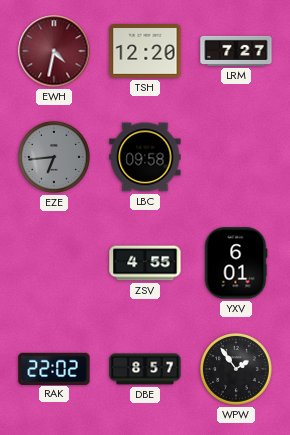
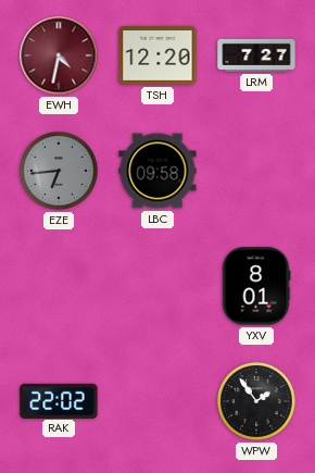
ZSV: 4:55 -> none (145, 263)
YXV: 6:01 -> 8:01 (256, 286)
DBE: 8:57 -> none (145, 369)
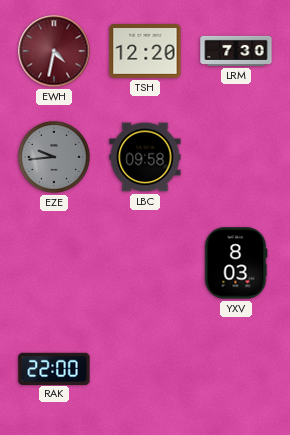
LRM: 7:27 -> 7:30 (236, 51)
EZE: 6:44 -> 9:44 (55, 158)
YXV: 8:01 -> 8:03 (236, 263)
RAK: 22:02 -> 22:00 (54, 368)
WPW: 1:54 -> none (257, 402)
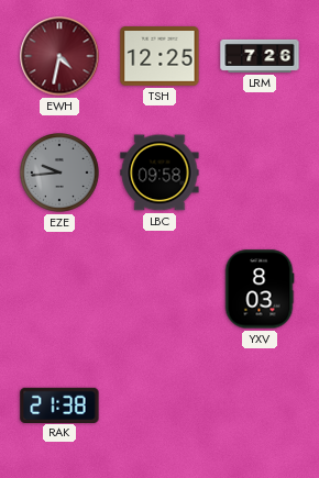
TSH: 12:20 -> 12:25 (159, 57)
LRM: 7:30 -> 7:26 (260, 56)
RAK: 22:00 -> 21:38 (59, 404)
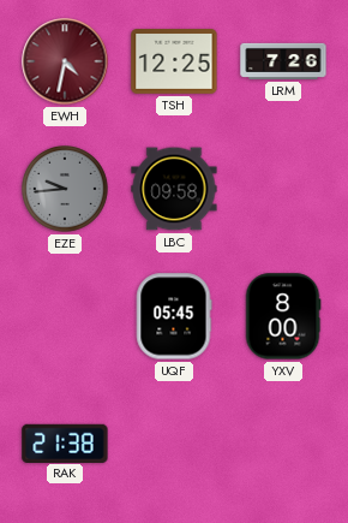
UQF: none -> 05:45 (174, 316)
YXV: 8:03 -> 8:00 (283, 316)
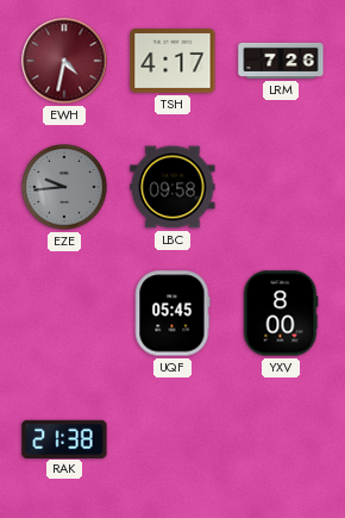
TSH: 12:25 -> 4:17 (172, 62)
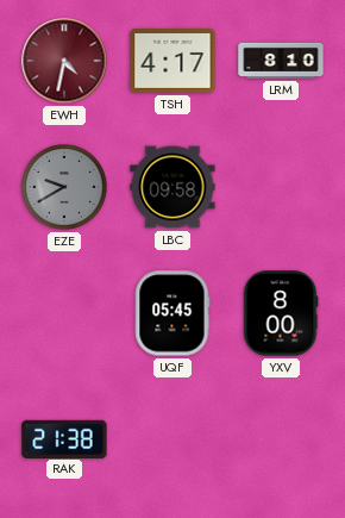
LRM: 7:26 -> 8:10 (281, 61)
EZE: 9:44 -> 9:40 (65, 188)
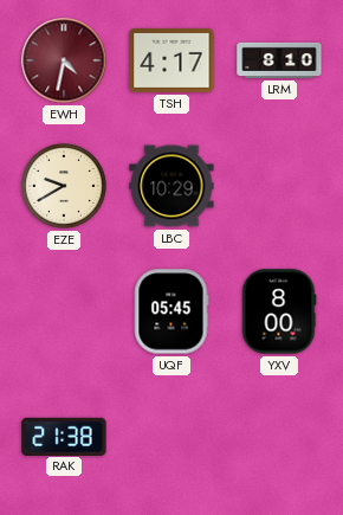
EZE dial: grey -> cream (65, 187)
LBC: 09:58 -> 10:29 (171, 186)
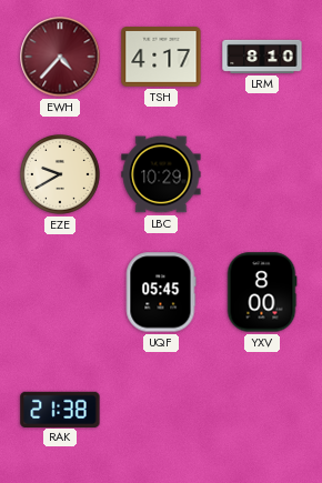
EWH: 4:32 -> 4:37 (60, 57)
